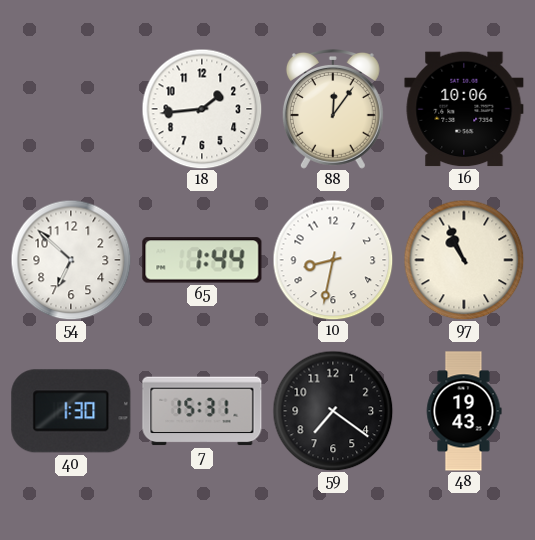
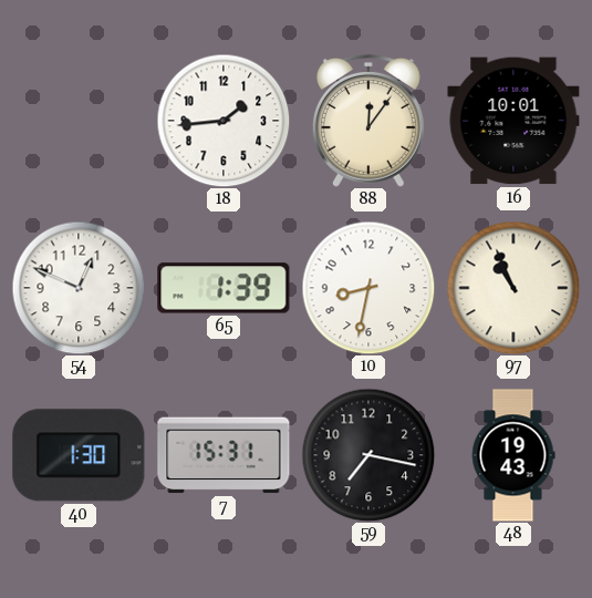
16: 10:06 -> 10:01 (513, 121)
54: 6:52 -> 12:49 (79, 288)
65: 1:44 -> 1:39 (224, 288)
59: 7:21 -> 7:17 (368, 455)
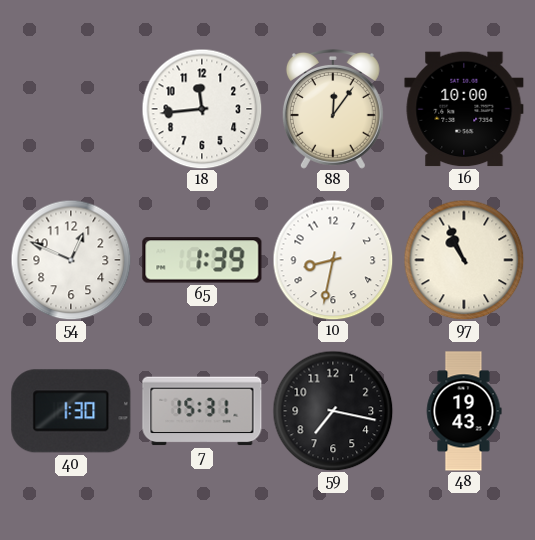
18: 1:44 -> 11:44 (202, 109)
16: 10:01 -> 10:00 (464, 109)
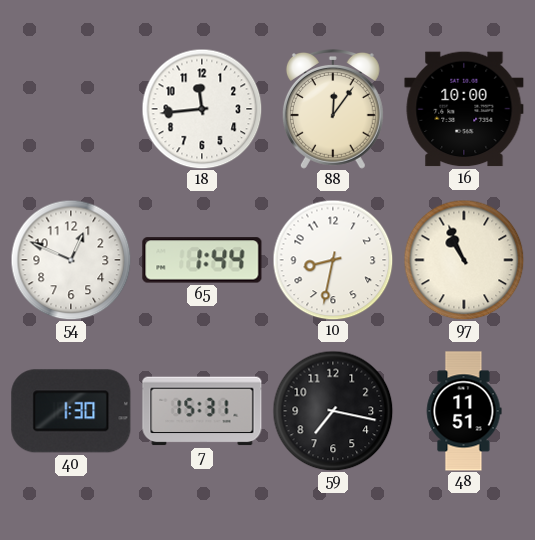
65: 1:39 -> 1:44 (202, 260)
48: 19:43 -> 11:51 (464, 411)
